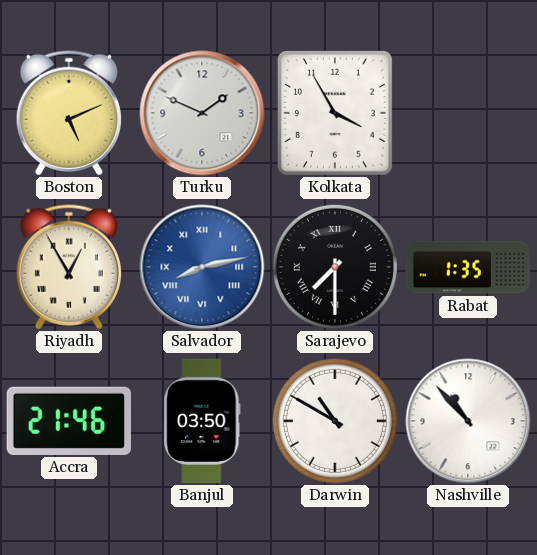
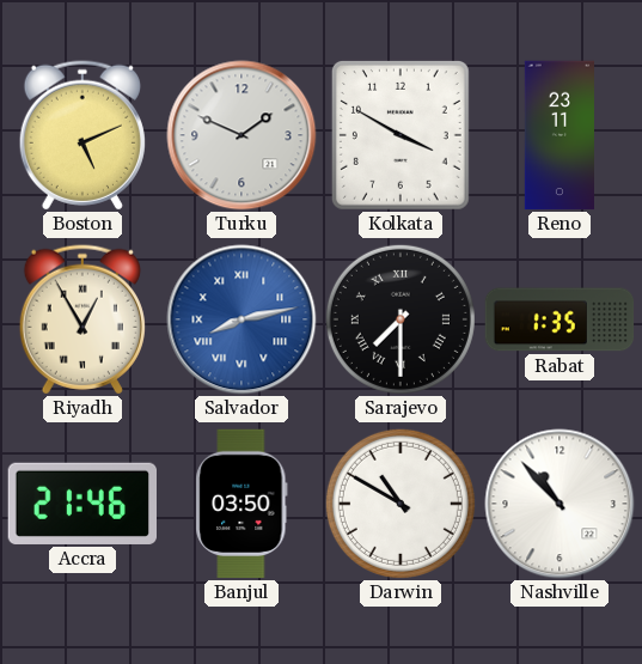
Kolkata: 3:55 -> 3:50 (401, 135)
Reno: none -> 23:11 (558, 135)
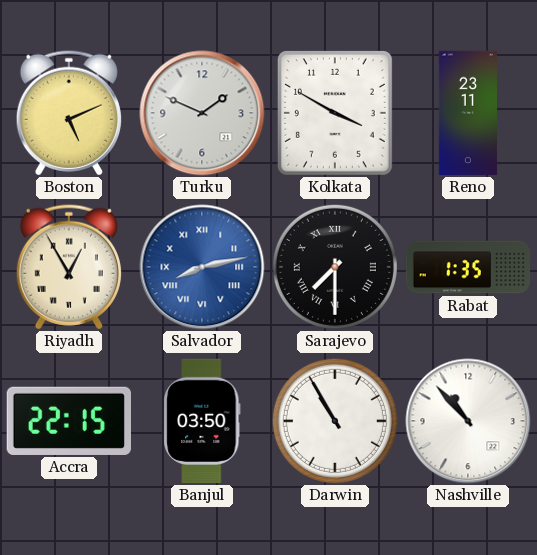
Accra: 21:46 -> 22:15 (68, 421)
Darwin: 10:50 -> 10:55 (335, 421)
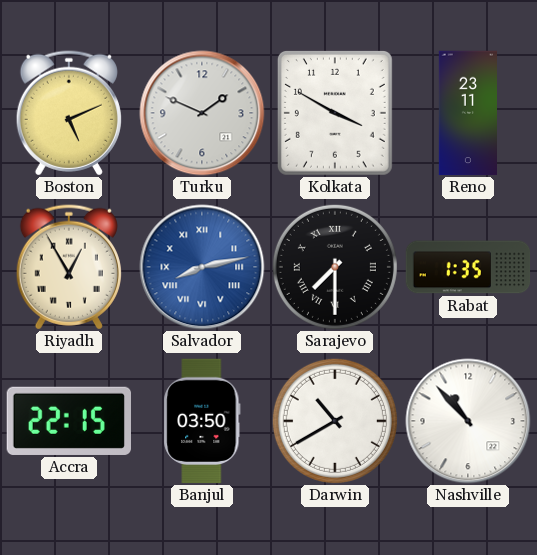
Darwin: 10:55 -> 10:40 (335, 421)
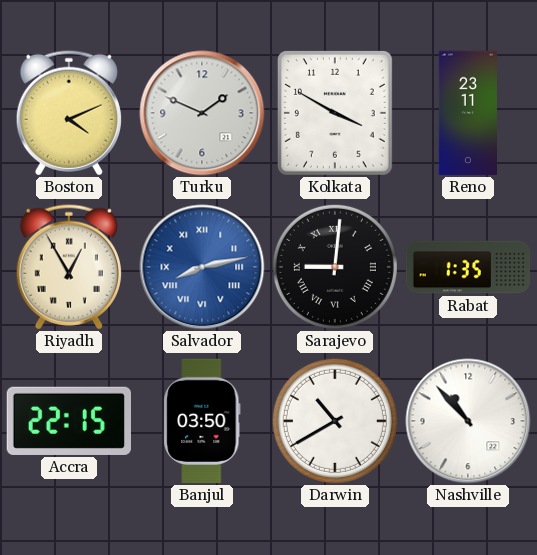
Boston: 5:11 -> 4:11 (69, 113)
Sarajevo: 7:30 -> 9:01 (335, 267)
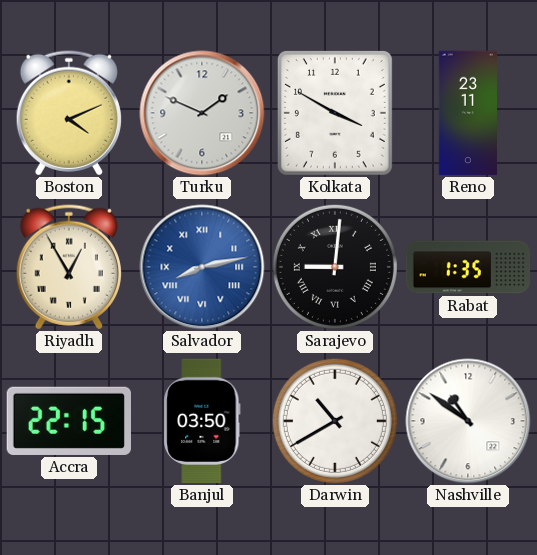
Nashville: 10:53 -> 10:51 (468, 421)
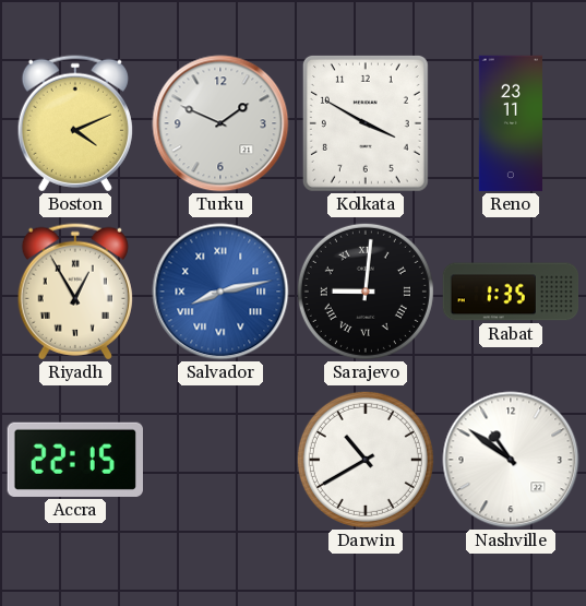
Banjul: 03:50 -> none (202, 421)
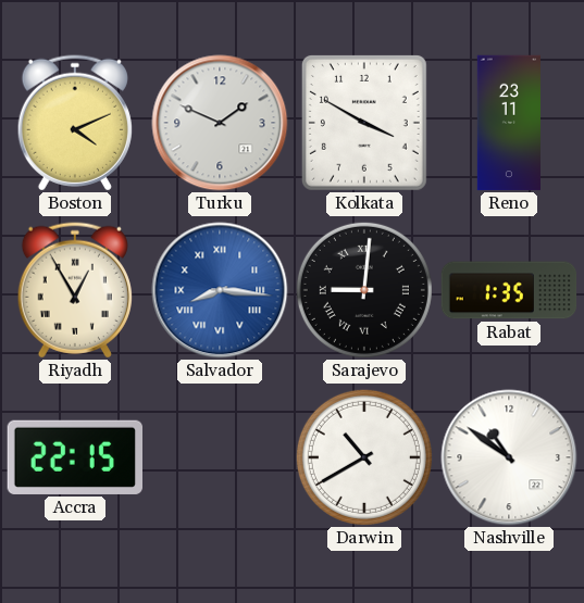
Salvador: 8:13 -> 8:16 (220, 290)
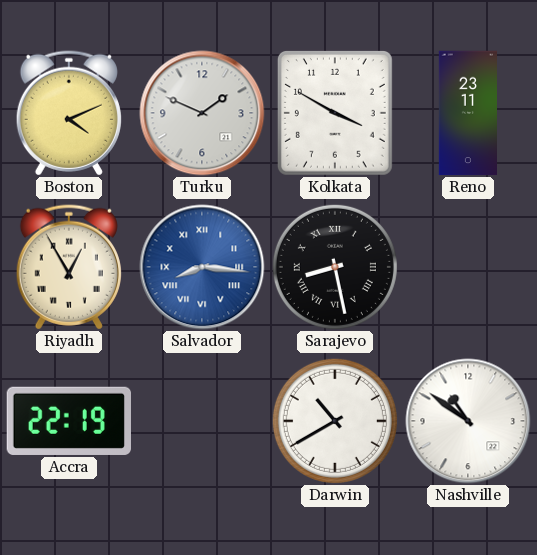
Sarajevo: 9:01 -> 8:28 (335, 267)
Rabat: 1:35 -> none (509, 290)
Accra: 22:15 -> 22:19 (68, 421)
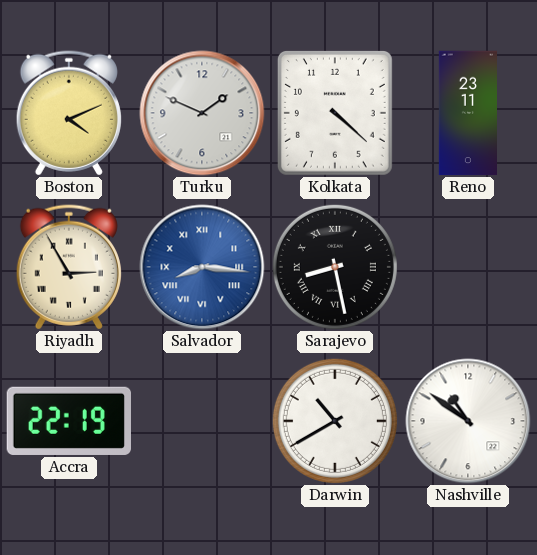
Kolkata: 3:50 -> 4:22 (335, 113)
Riyadh: 12:55 -> 2:55 (69, 267)
